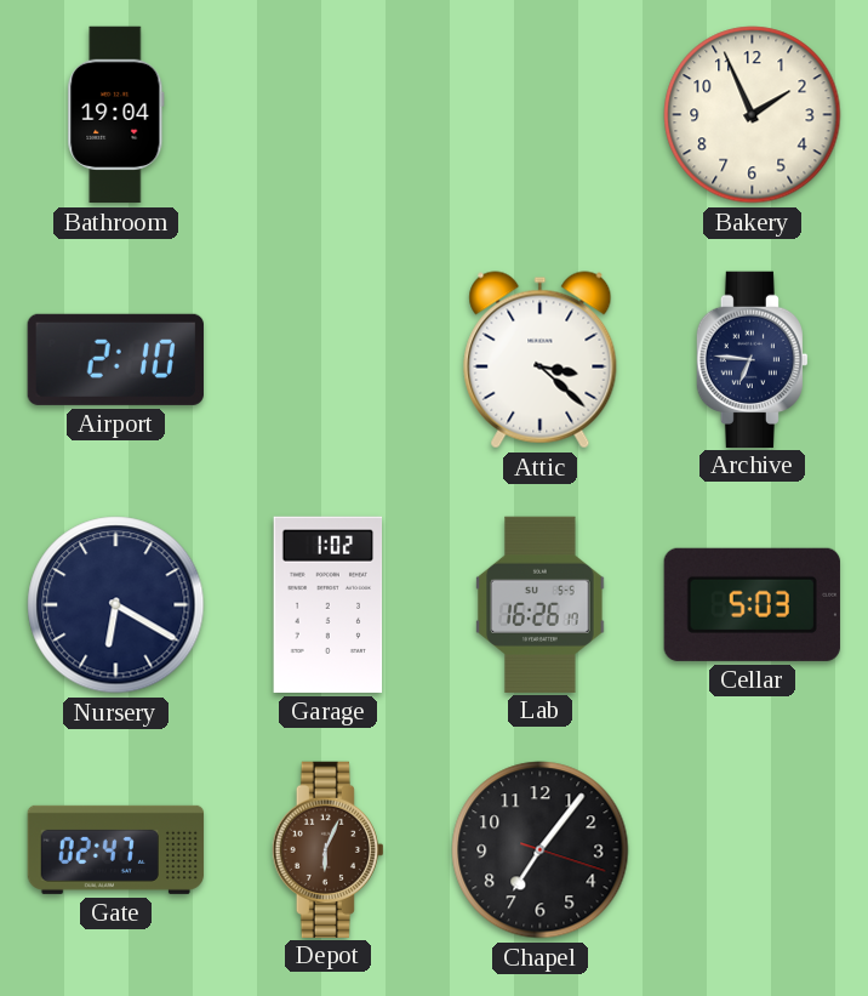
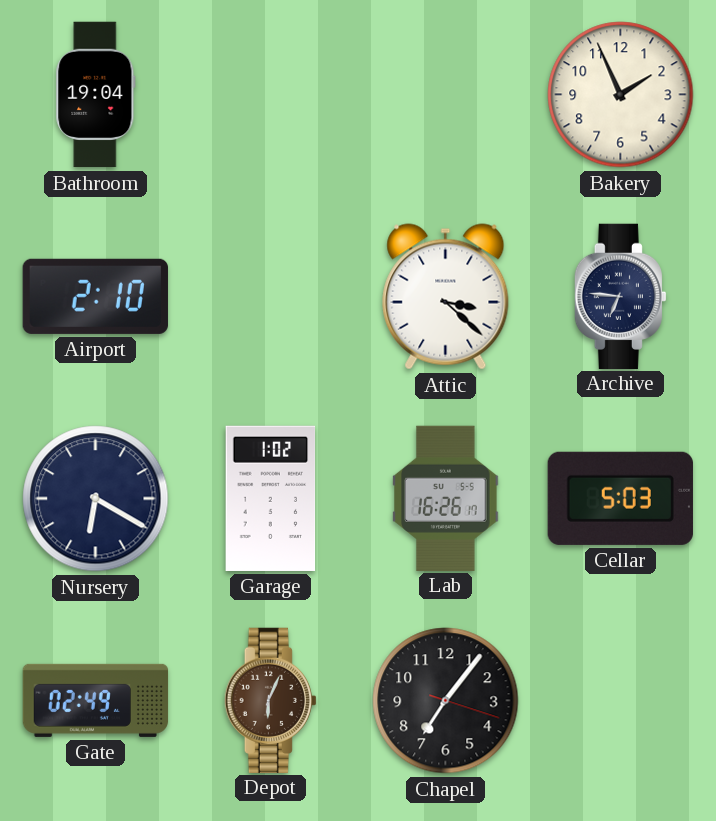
Gate: 02:47 -> 02:49 (96, 700)
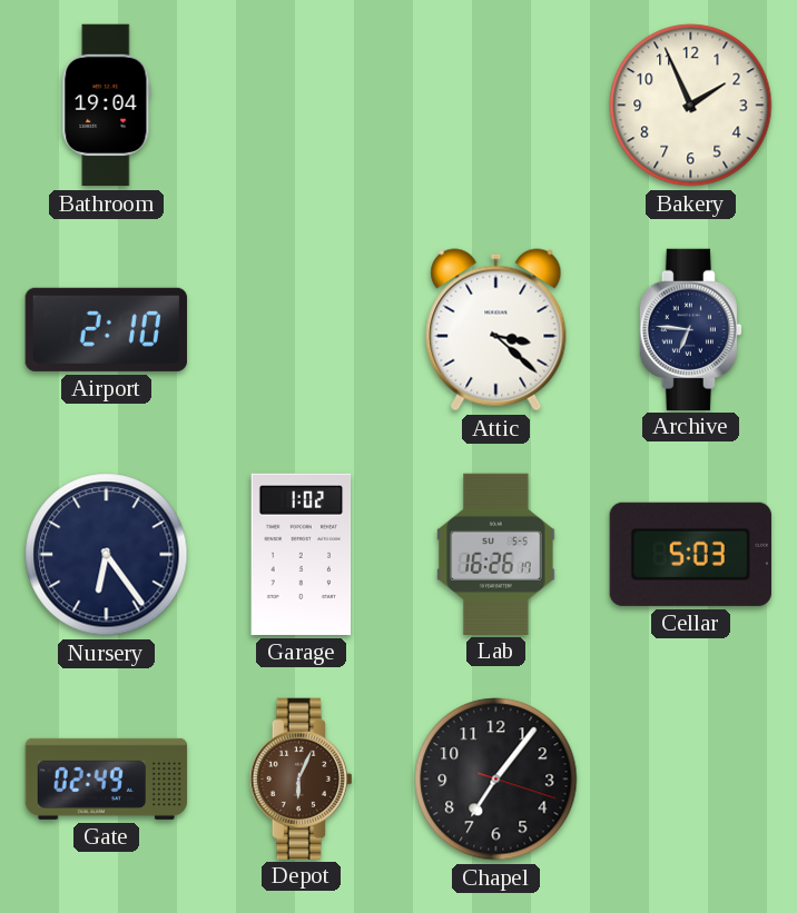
Nursery: 6:20 -> 6:24 (107, 555)
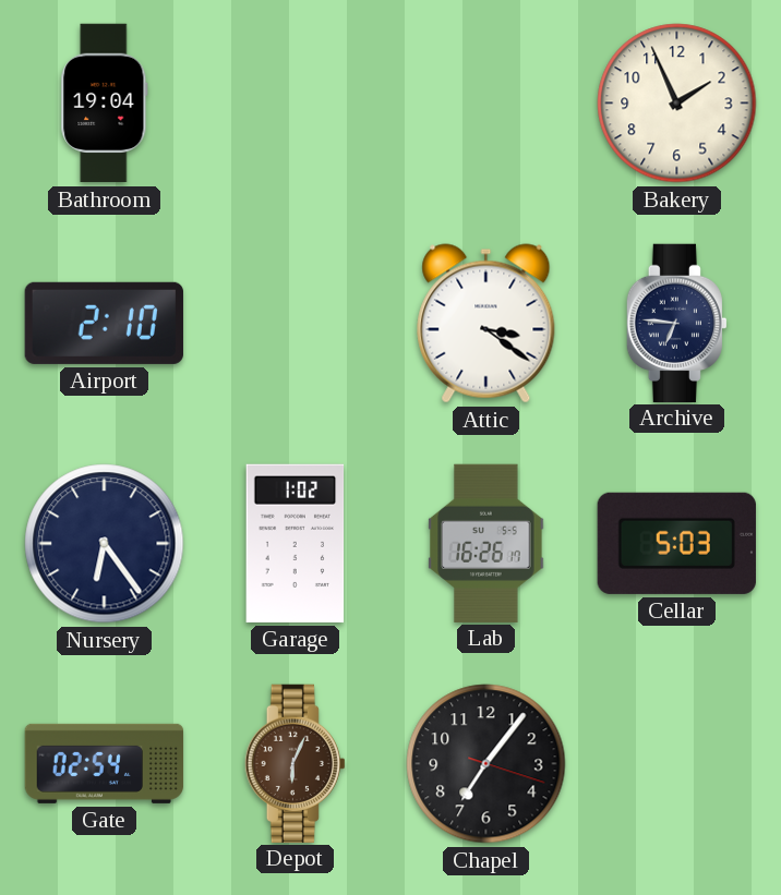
Attic: 3:22 -> 3:21 (486, 324)
Gate: 02:49 -> 02:54 (105, 763)
